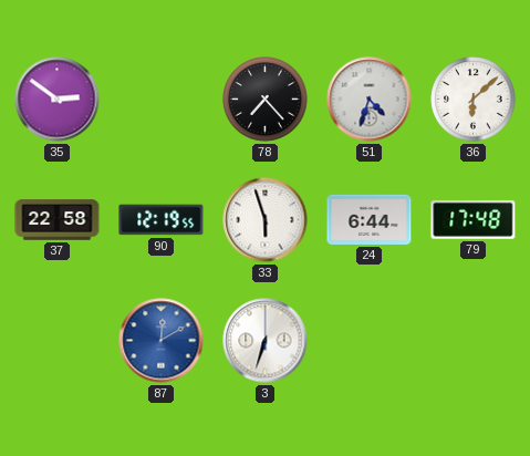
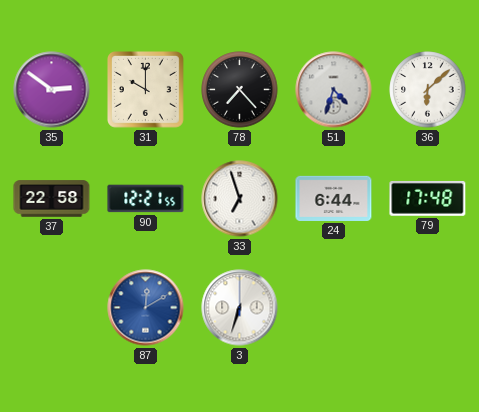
31: none -> 10:00 (146, 90)
90: 12:19 -> 12:21 (146, 199)
33: 5:57 -> 6:57 (240, 199)
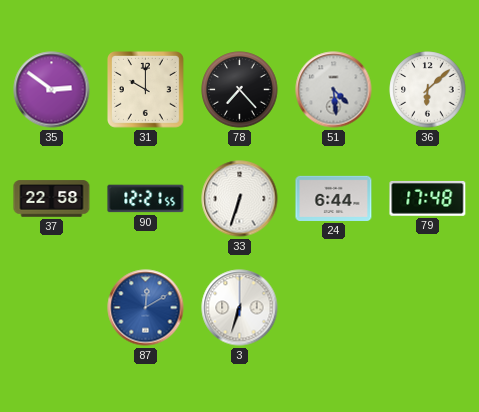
51: 4:33 -> 4:29 (334, 90)
33: 6:57 -> 6:33 (240, 199)
